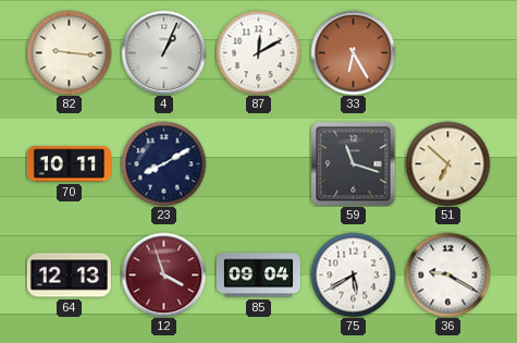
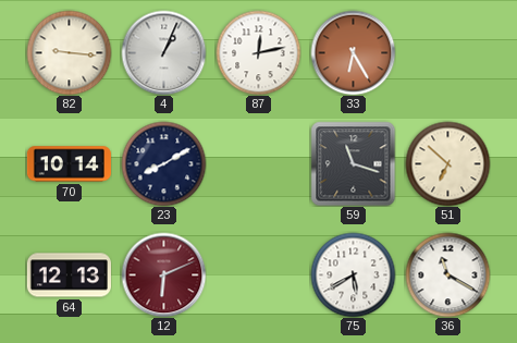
87: 12:10 -> 12:13 (258, 52)
70: 10:11 -> 10:14 (69, 164)
12: 3:57 -> 6:11 (163, 274)
85: 09:04 -> none (258, 275)
36: 9:20 -> 11:20 (447, 274)
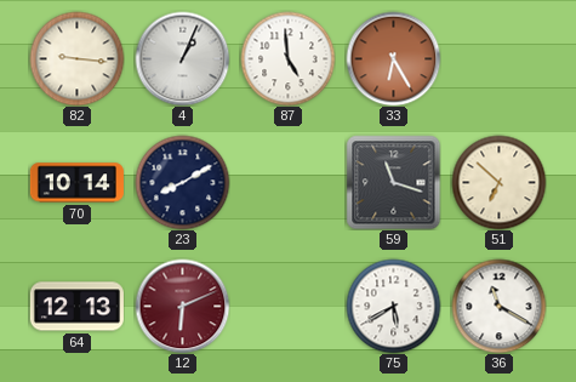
87: 12:13 -> 4:59 (287, 58)
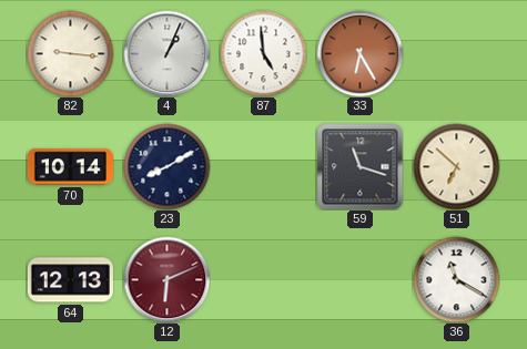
75: 5:40 -> none (393, 306)
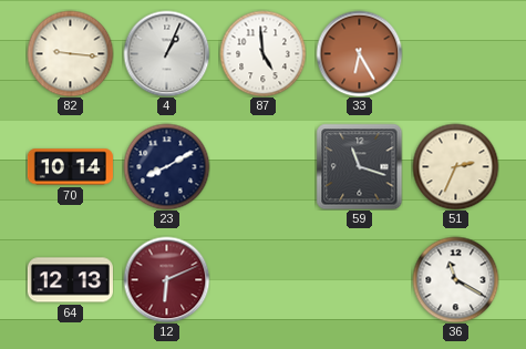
51: 6:52 -> 2:34 (455, 166)
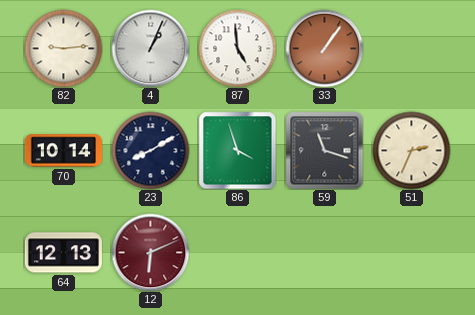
82: 9:16 -> 9:14 (63, 48)
33: 6:25 -> 1:06 (324, 48)
86: none -> 3:57 (237, 150)
36: 11:20 -> none (455, 279)
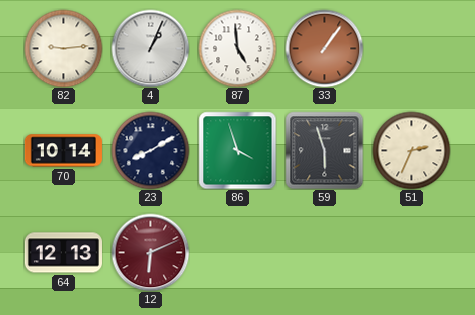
59: 11:18 -> 5:57 (324, 150)
